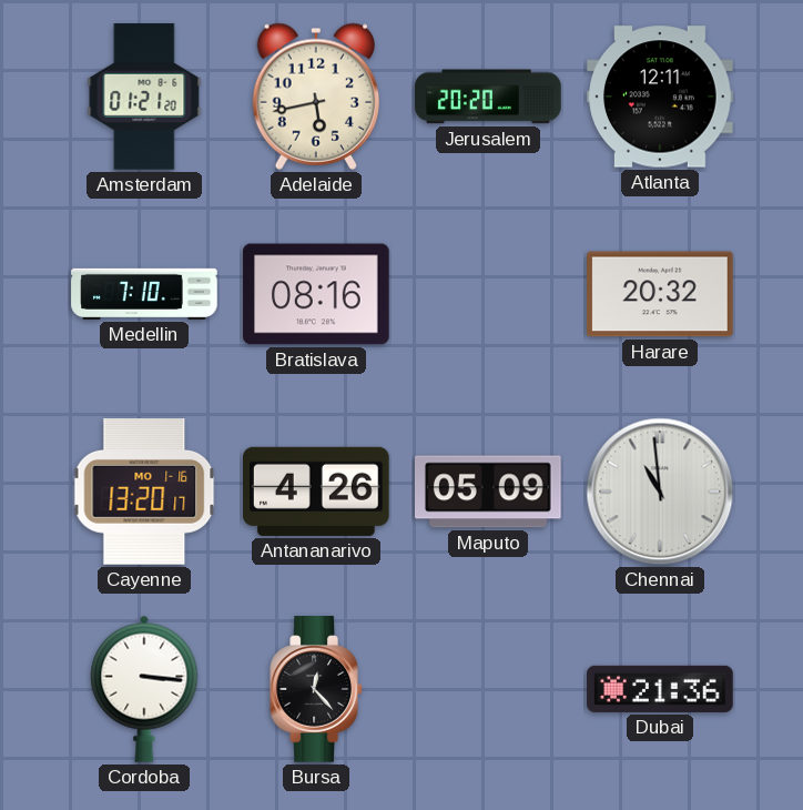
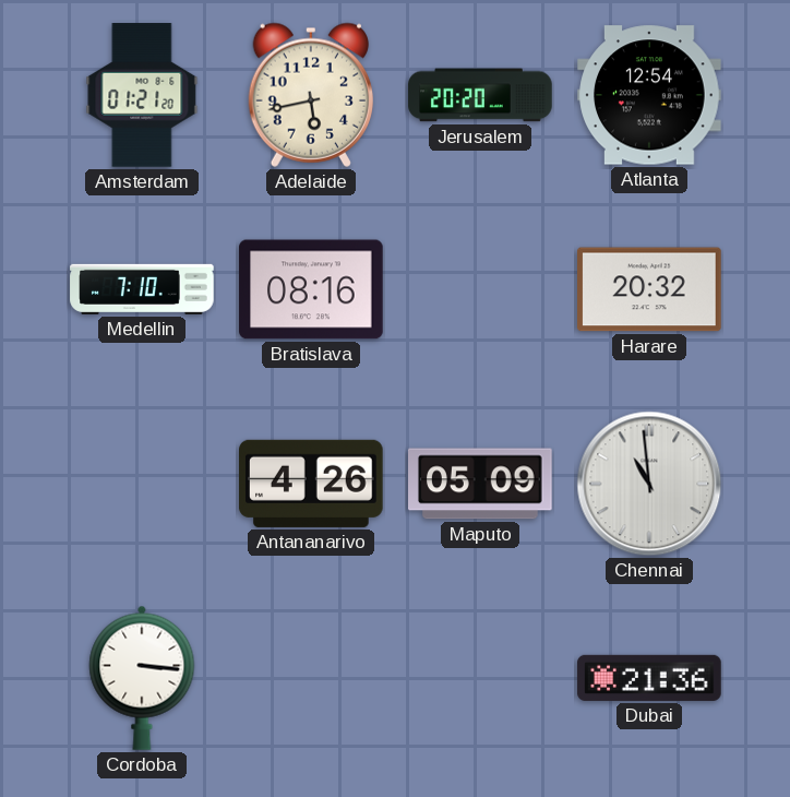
Atlanta: 12:11 -> 12:54 (649, 95)
Cayenne: 13:20 -> none (144, 493)
Bursa: 12:23 -> none (316, 689)
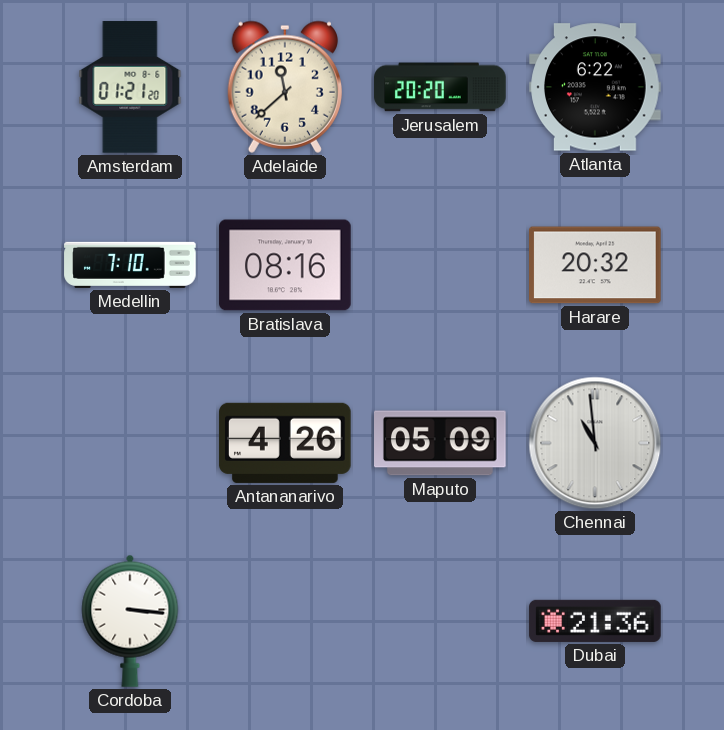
Adelaide: 5:43 -> 11:38 (285, 87)
Atlanta: 12:54 -> 6:22 (595, 87)
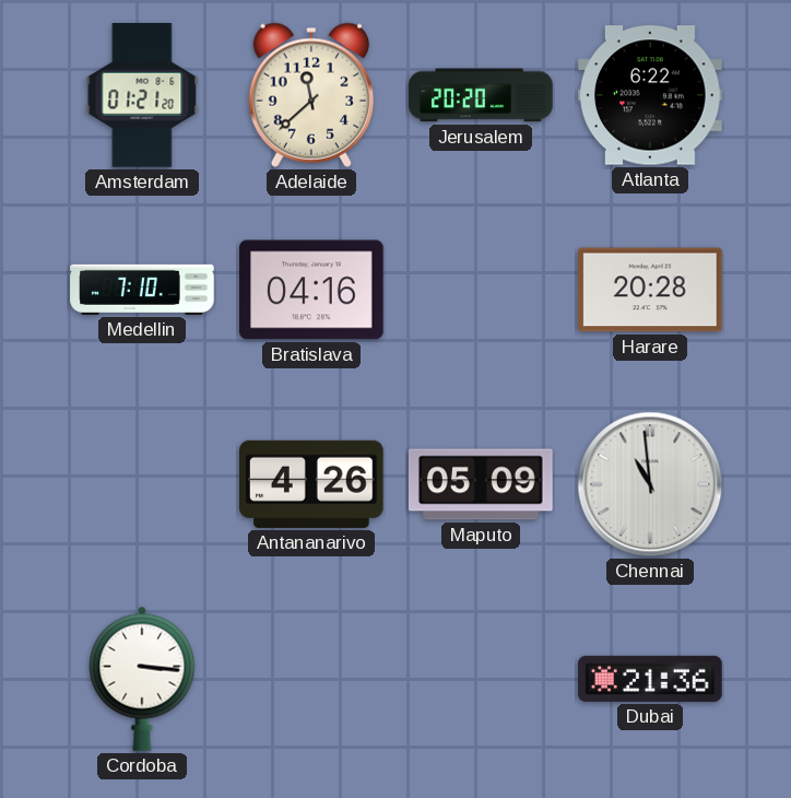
Bratislava: 08:16 -> 04:16 (311, 290)
Harare: 20:32 -> 20:28 (651, 290)
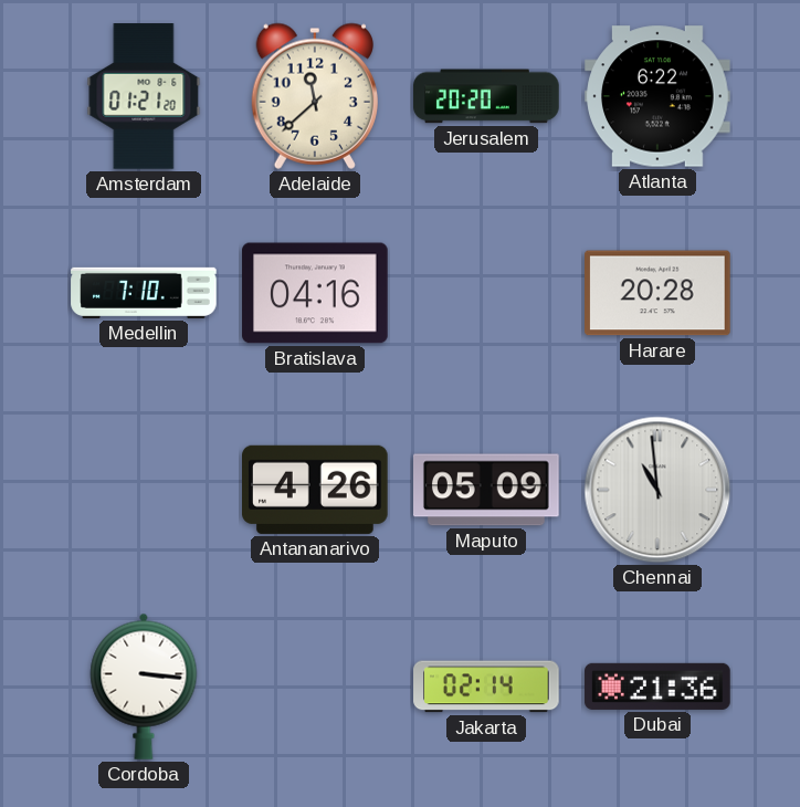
Jakarta: none -> 02:14 (486, 687)
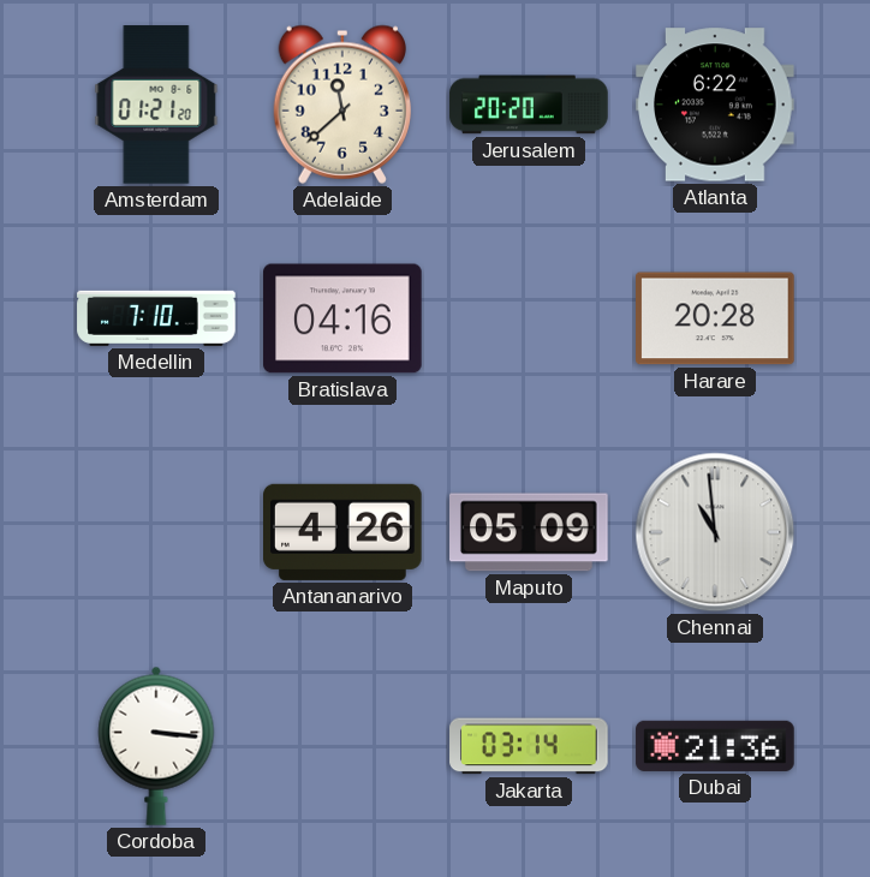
Jakarta: 02:14 -> 03:14 (529, 746)
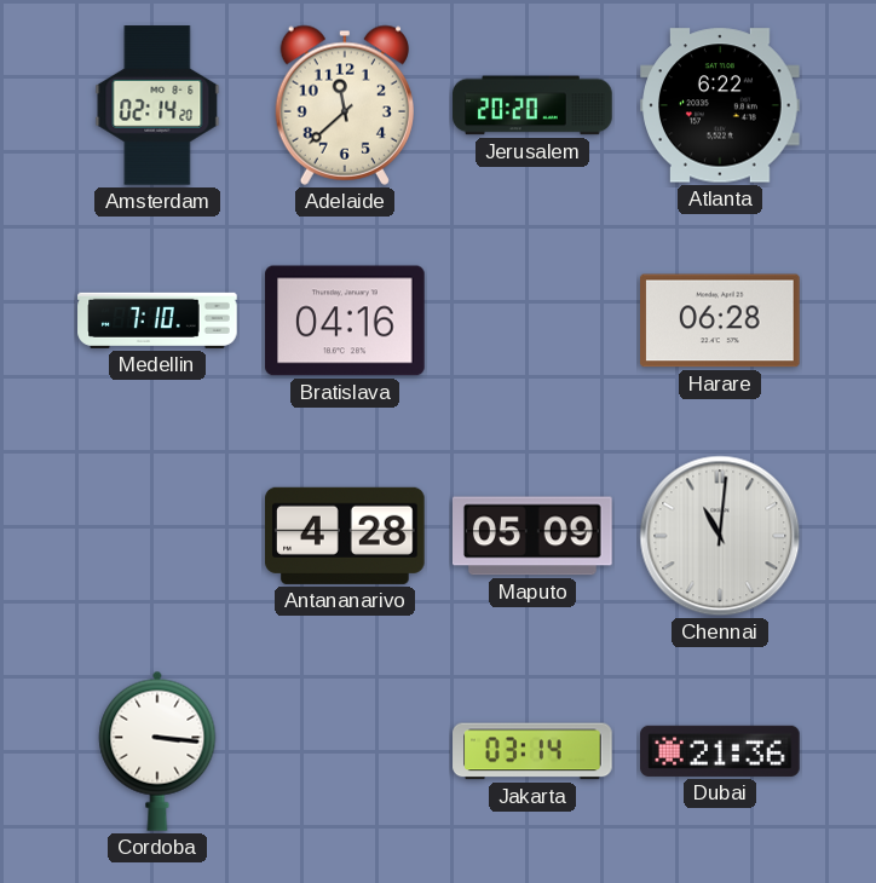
Amsterdam: 01:21 -> 02:14 (157, 105)
Harare: 20:28 -> 06:28 (721, 321)
Antananarivo: 4:26 -> 4:28 (346, 536)
Chennai: 10:59 -> 11:01 (720, 536)
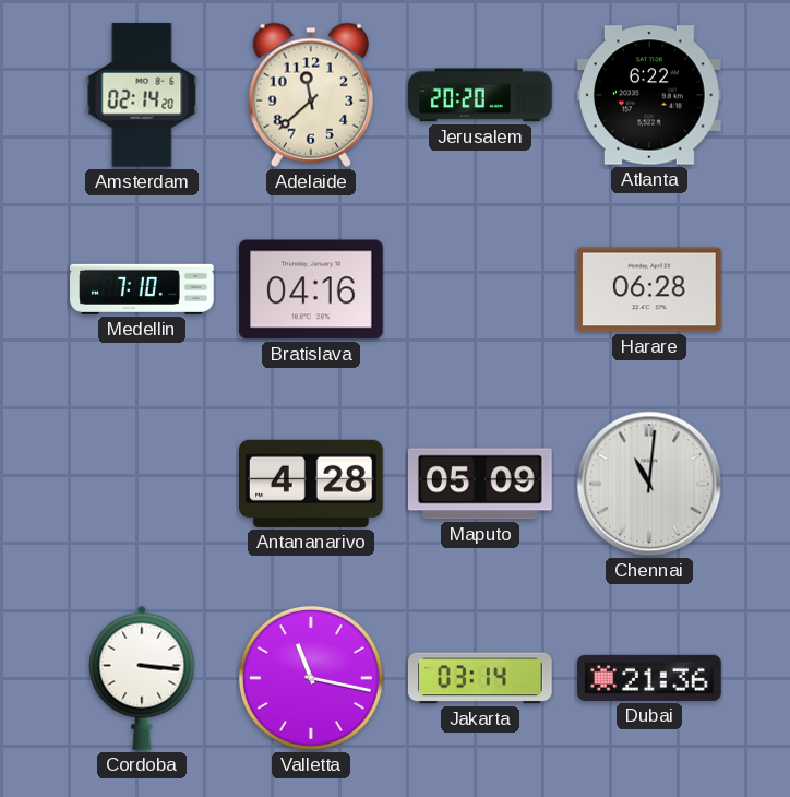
Valletta: none -> 11:17 (311, 678)
